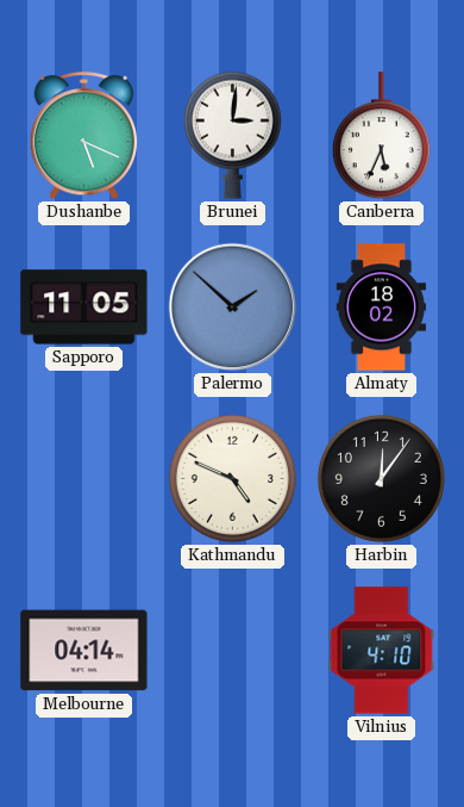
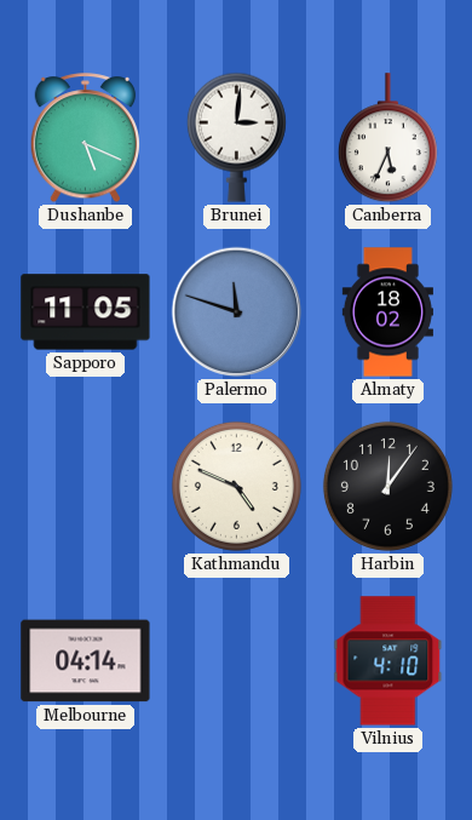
Palermo: 1:52 -> 11:48 (237, 312)
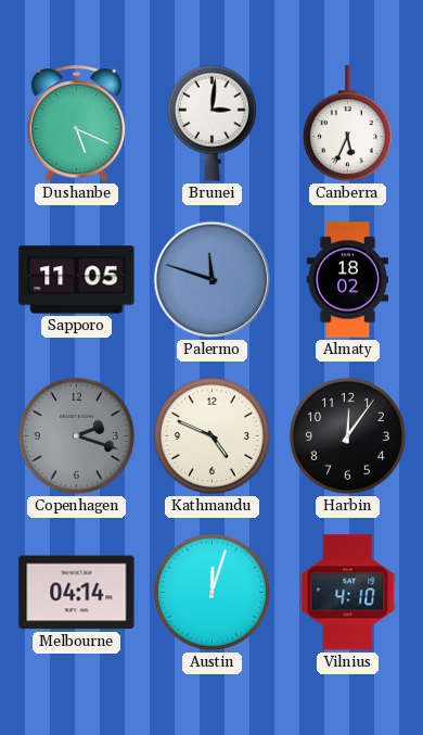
Copenhagen: none -> 2:18 (76, 435)
Austin: none -> 12:03 (211, 592)
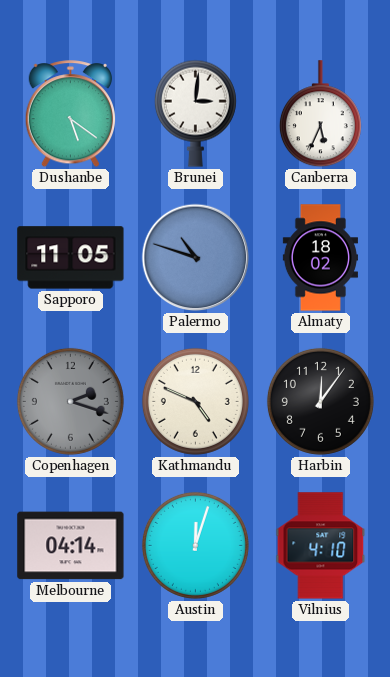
Dushanbe: 5:19 -> 5:21 (70, 114)
Palermo: 11:48 -> 10:48 (196, 258)
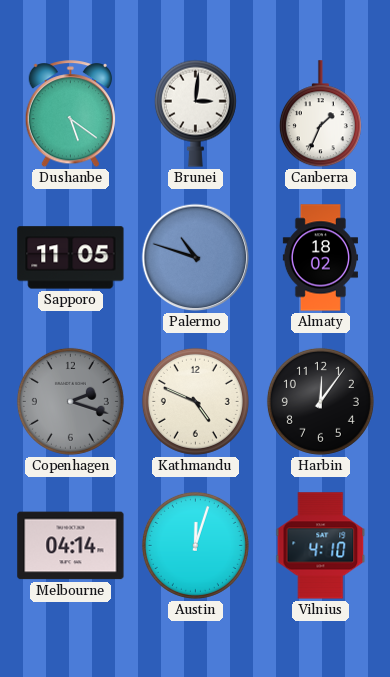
Canberra: 5:34 -> 1:34 (320, 114)
